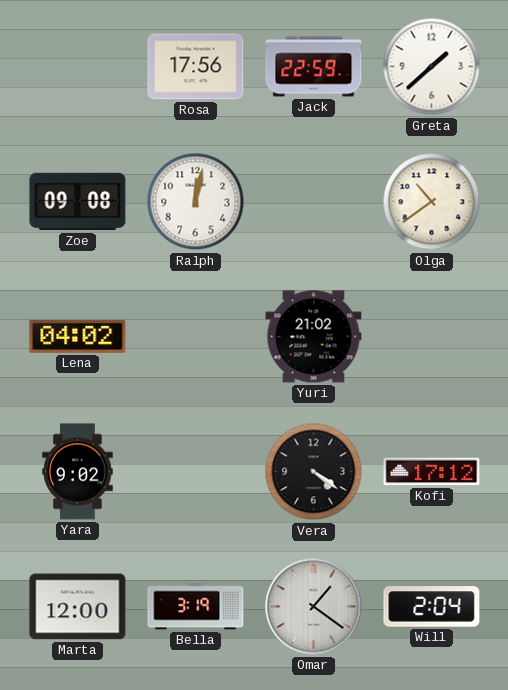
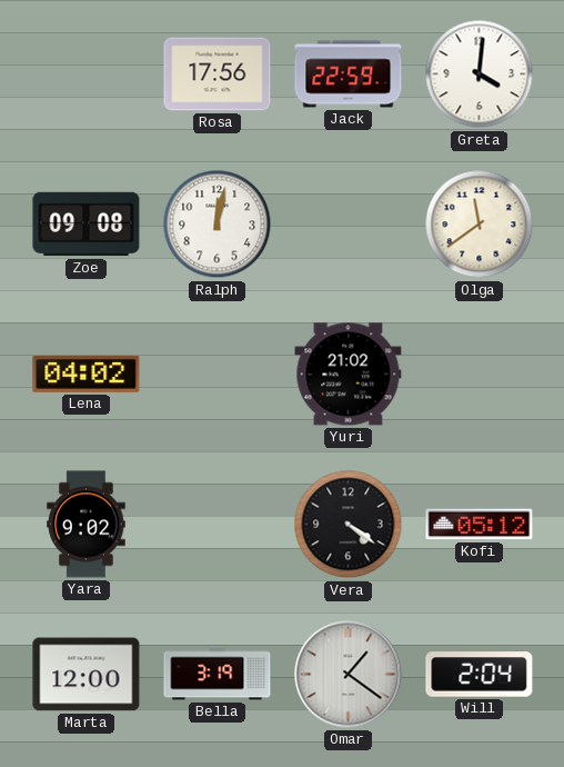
Greta: 1:38 -> 4:01 (480, 74)
Olga: 10:39 -> 11:39 (480, 225)
Kofi: 17:12 -> 05:12 (480, 525)
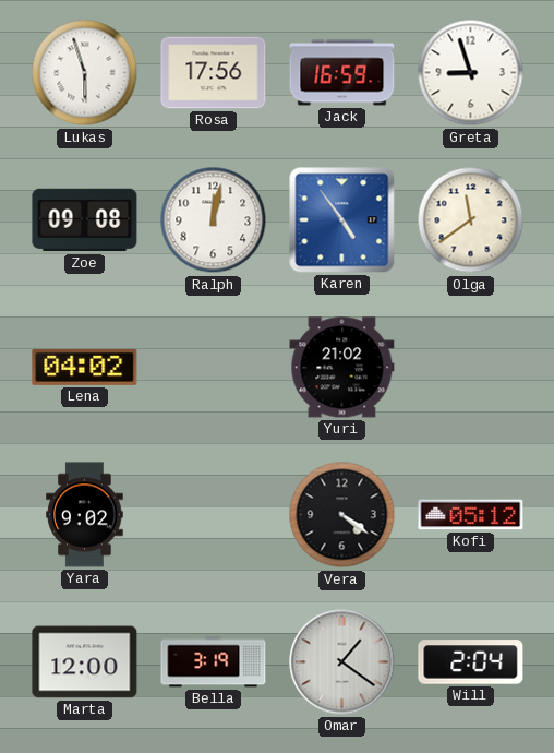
Lukas: none -> 5:57 (85, 73)
Jack: 22:59 -> 16:59 (342, 73)
Greta: 4:01 -> 8:57 (471, 73)
Karen: none -> 4:54 (342, 220)
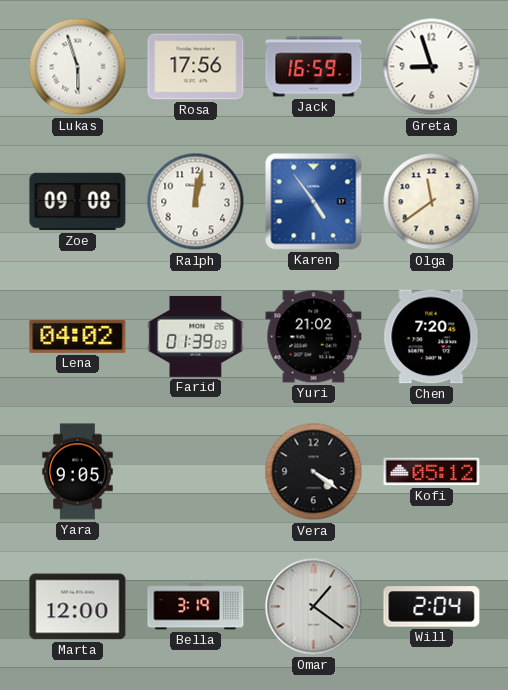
Farid: none -> 01:39 (196, 336)
Chen: none -> 7:20 (432, 337)
Yara: 9:02 -> 9:05 (78, 472)
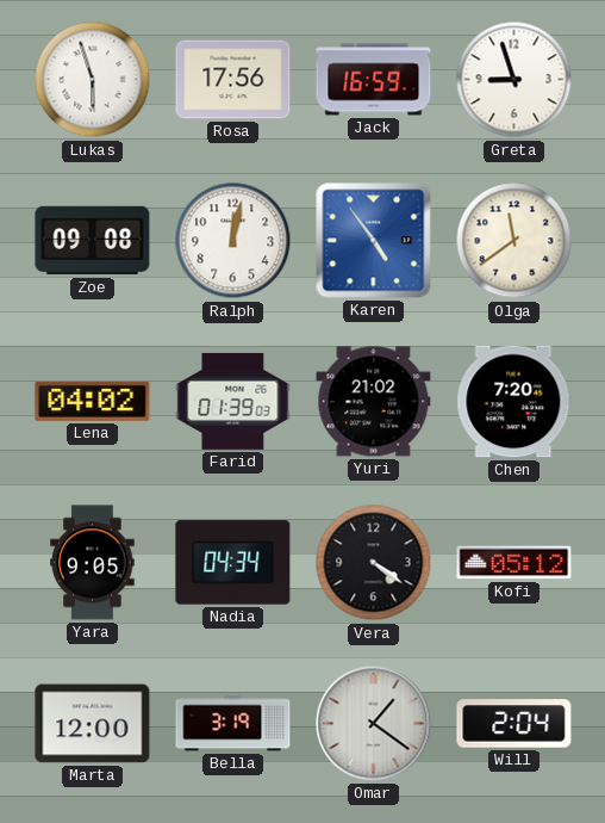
Nadia: none -> 04:34 (233, 563)
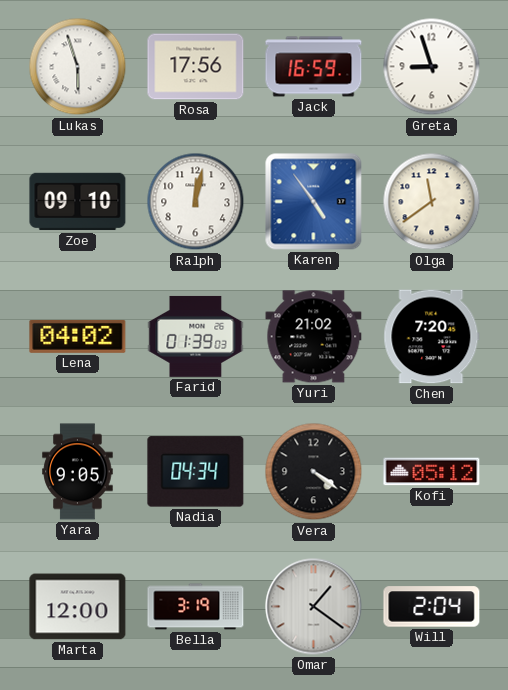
Zoe: 09:08 -> 09:10 (78, 202)
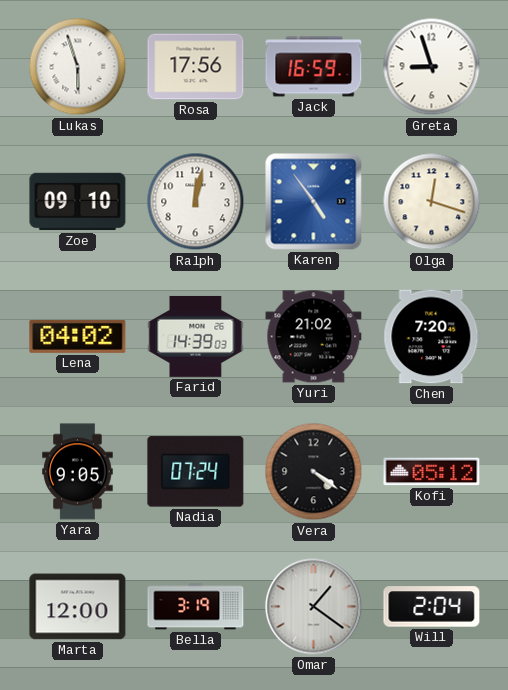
Olga: 11:39 -> 12:18 (432, 202)
Farid: 01:39 -> 14:39 (196, 336)
Nadia: 04:34 -> 07:24 (196, 472)
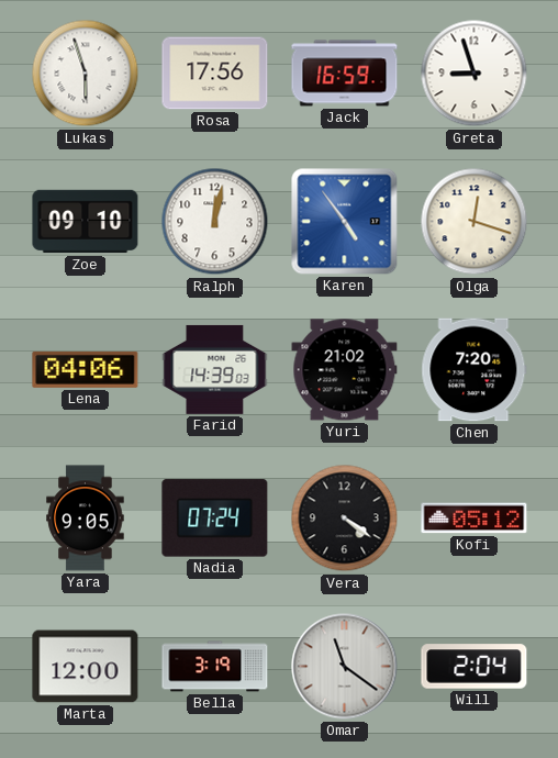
Lena: 04:02 -> 04:06 (86, 369)
Omar: 1:21 -> 11:21 (345, 667)
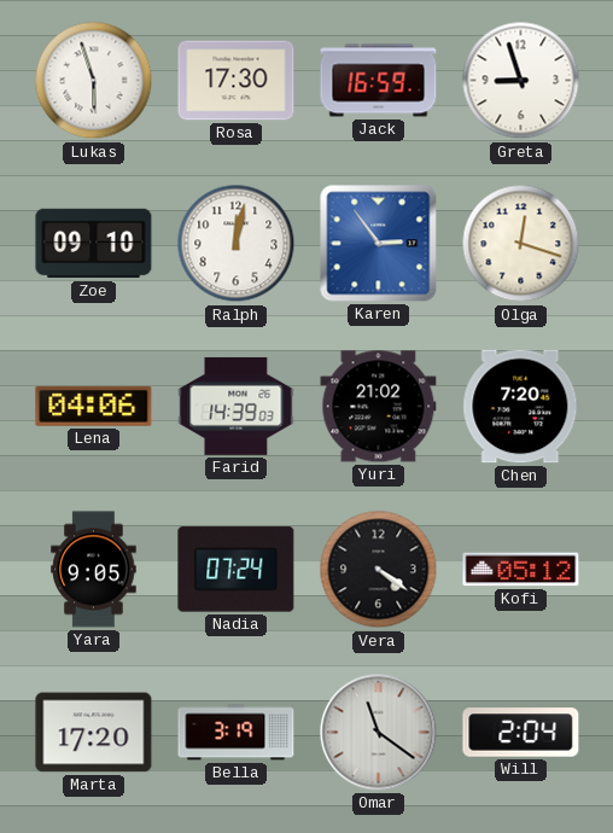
Rosa: 17:56 -> 17:30 (237, 81)
Karen: 4:54 -> 2:54 (379, 244)
Marta: 12:00 -> 17:20 (94, 733)
